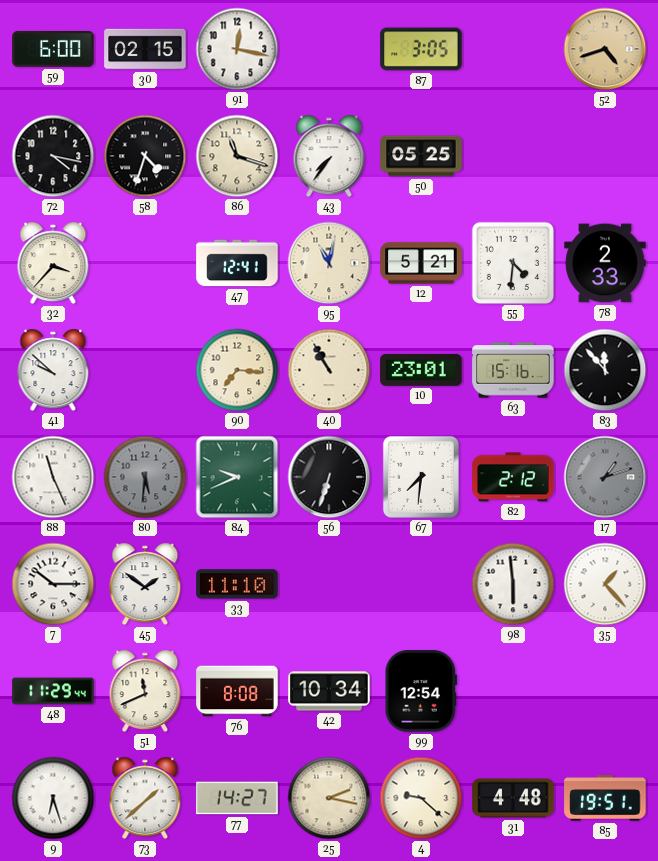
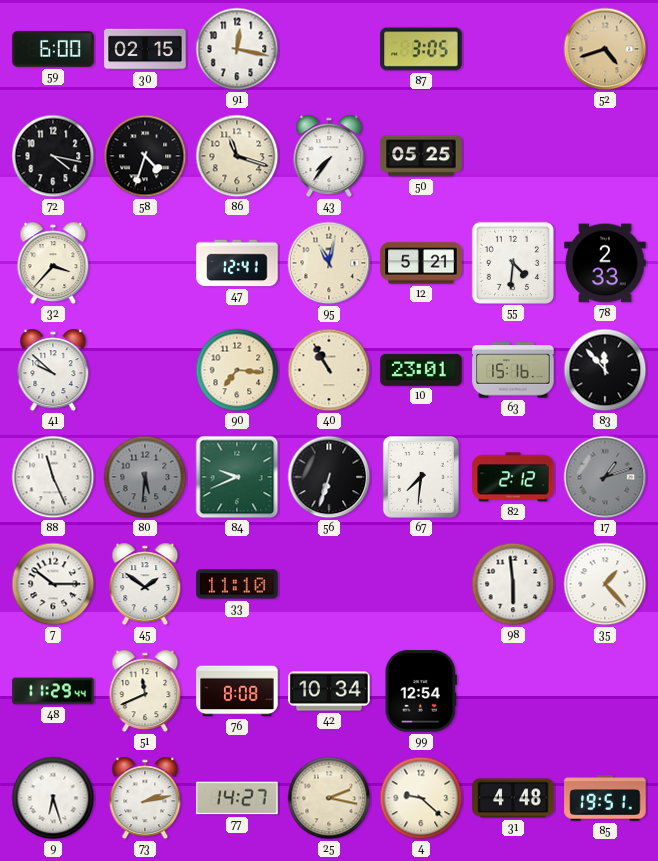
73: 1:38 -> 2:13 (145, 798)
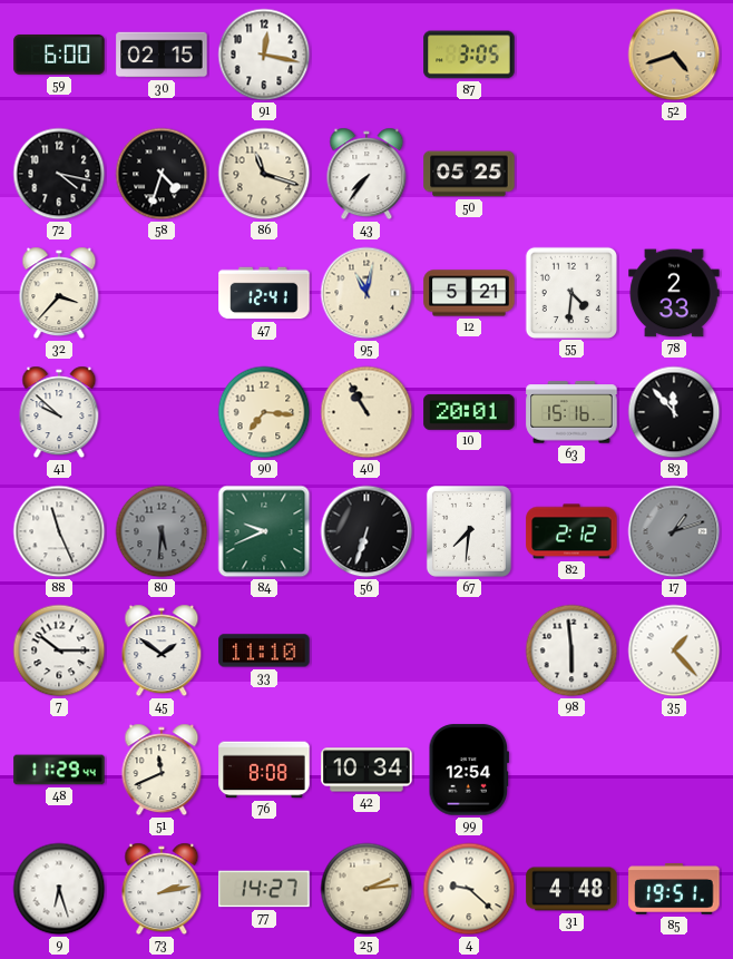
10: 23:01 -> 20:01 (469, 412)
25: 2:17 -> 2:14 (366, 889)
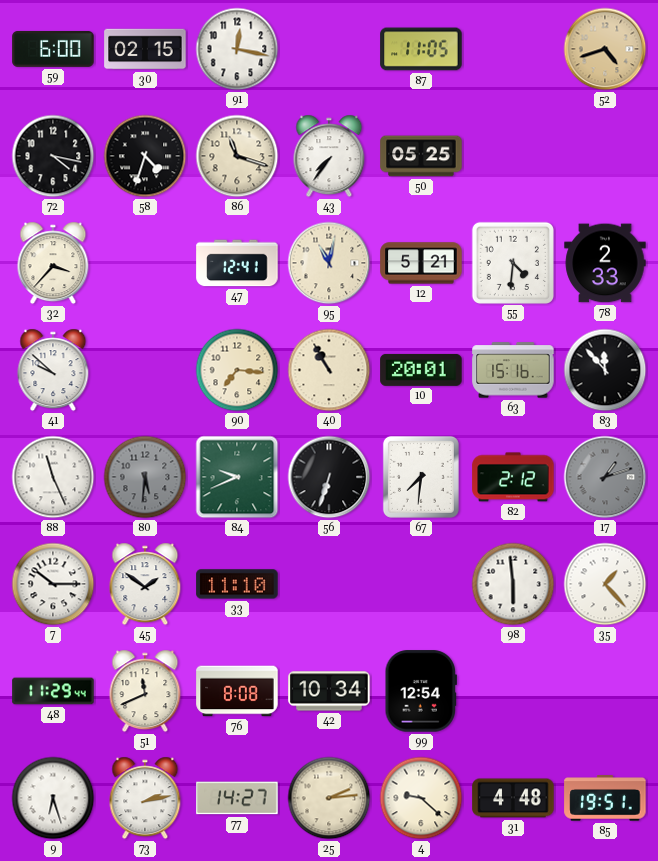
87: 3:05 -> 11:05 (421, 49)
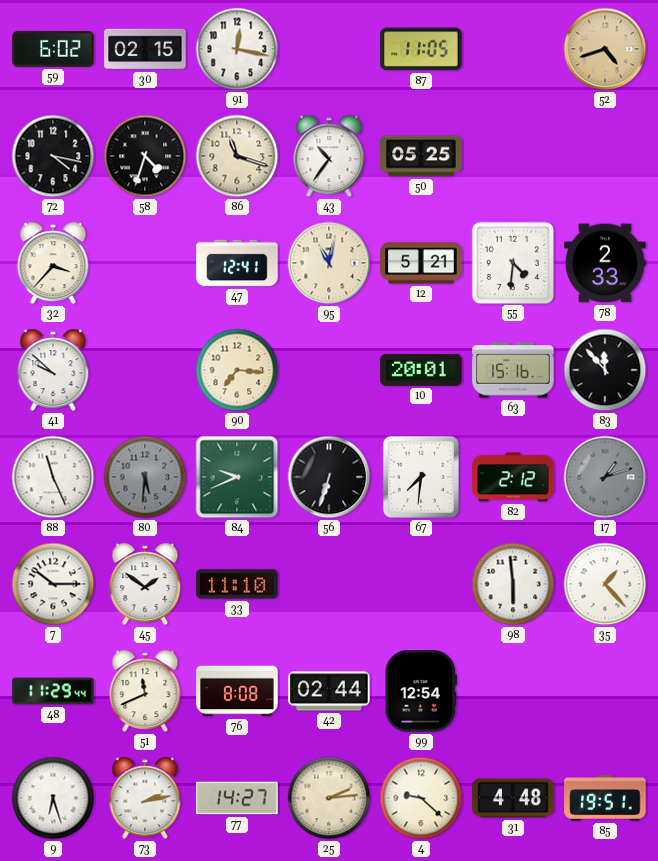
59: 6:00 -> 6:02 (53, 49)
43: 7:36 -> 10:36 (329, 156)
40: 10:55 -> none (329, 370)
42: 10:34 -> 02:44 (329, 691)
